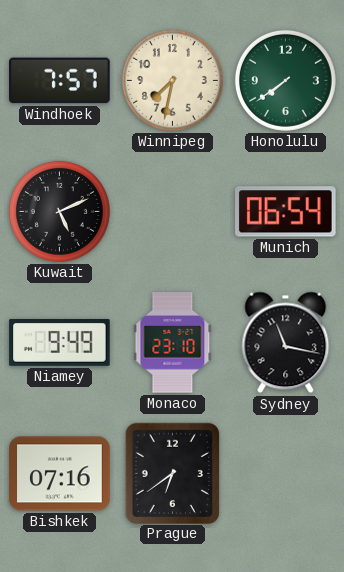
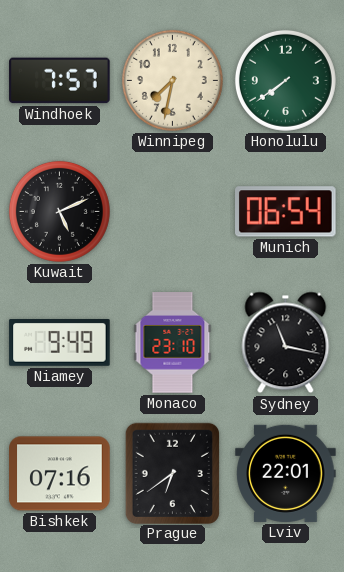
Lviv: none -> 22:01 (286, 473)
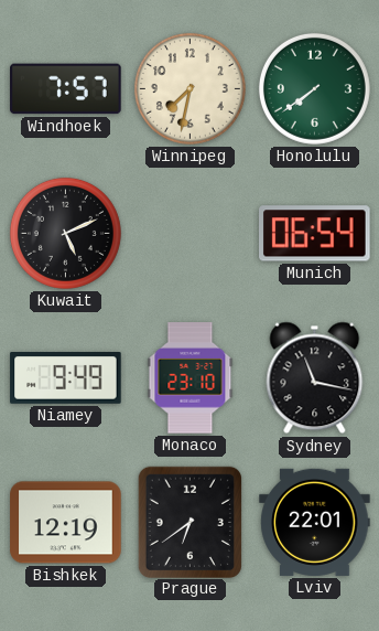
Bishkek: 07:16 -> 12:19 (66, 523)
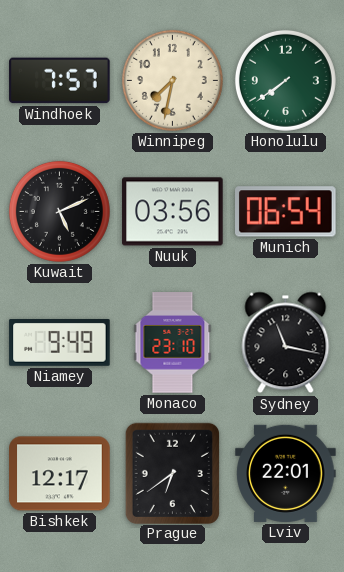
Nuuk: none -> 03:56 (173, 212)
Bishkek: 12:19 -> 12:17 (60, 474)
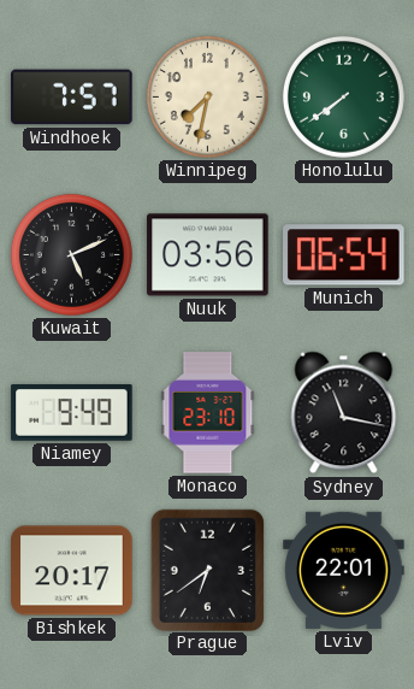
Bishkek: 12:17 -> 20:17 (72, 571)
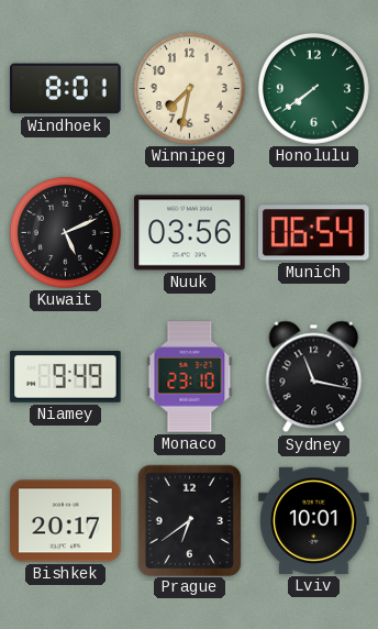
Windhoek: 7:57 -> 8:01 (66, 89)
Lviv: 22:01 -> 10:01 (314, 520)
